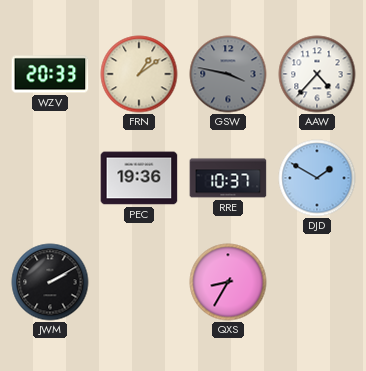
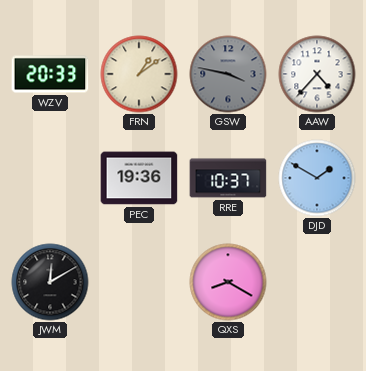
JWM: 2:10 -> 12:10 (50, 282)
QXS: 8:35 -> 8:20 (228, 282)
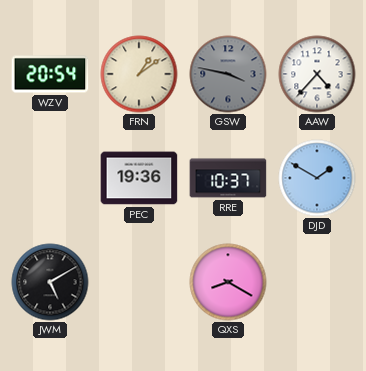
WZV: 20:33 -> 20:54 (50, 74)
JWM: 12:10 -> 5:10 (50, 282)
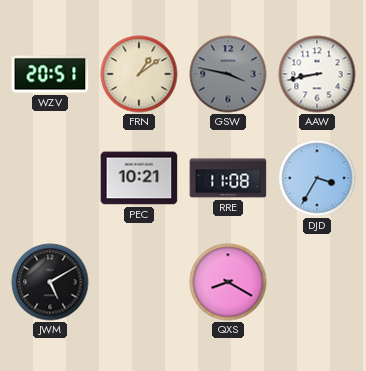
WZV: 20:54 -> 20:51 (50, 74)
AAW: 4:37 -> 8:43 (317, 74)
PEC: 19:36 -> 10:21 (139, 178)
RRE: 10:37 -> 11:08 (228, 178)
DJD: 1:50 -> 3:35 (317, 178)
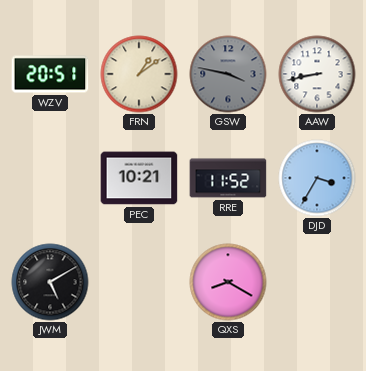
RRE: 11:08 -> 11:52 (228, 178)
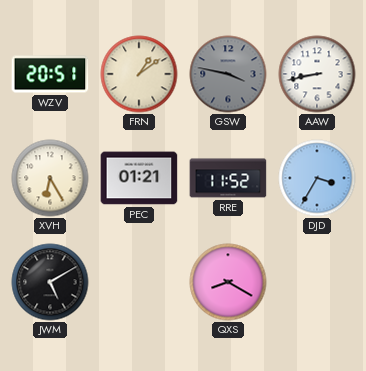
XVH: none -> 6:25 (50, 178)
PEC: 10:21 -> 01:21 (139, 178)
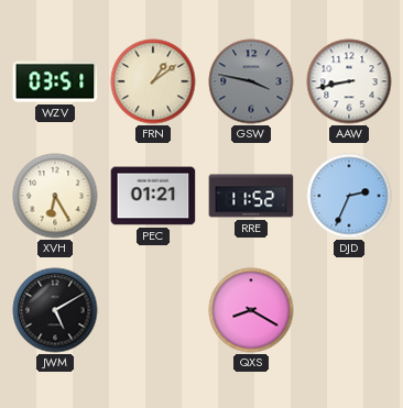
WZV: 20:51 -> 03:51 (55, 81)
DJD: 3:35 -> 2:34 (349, 196)
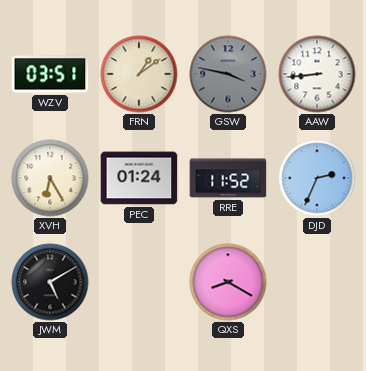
AAW: 8:43 -> 8:44 (317, 74)
PEC: 01:21 -> 01:24 (139, 178)
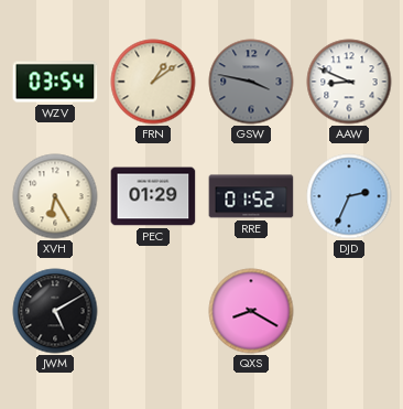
WZV: 03:51 -> 03:54 (55, 82)
AAW: 8:44 -> 8:49 (349, 82)
PEC: 01:24 -> 01:29 (153, 196)
RRE: 11:52 -> 01:52 (251, 196)
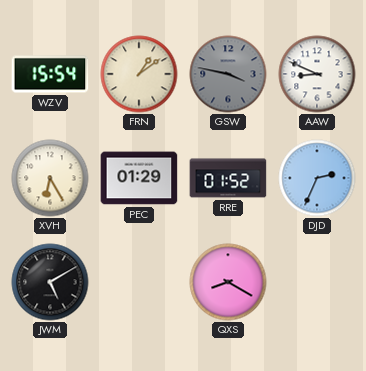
WZV: 03:54 -> 15:54 (50, 74)
